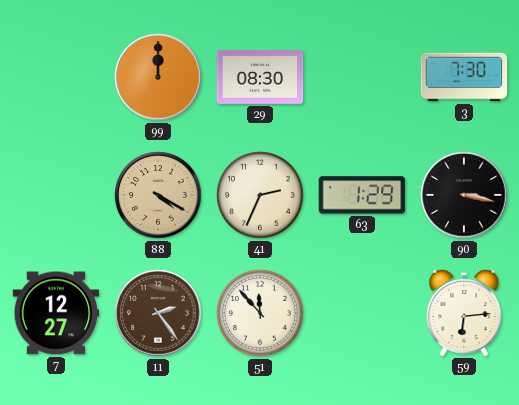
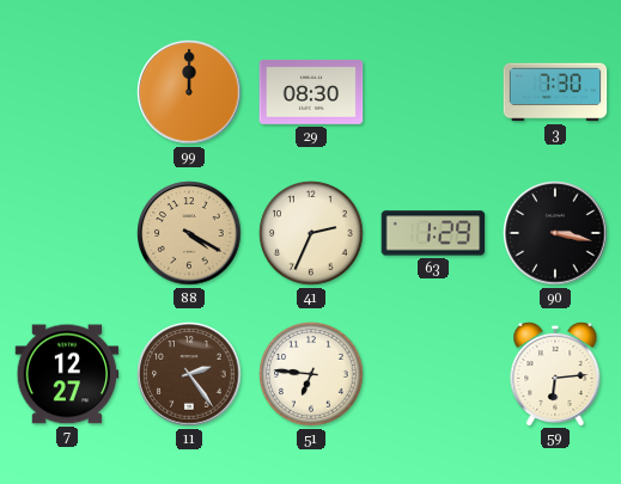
51: 11:53 -> 6:46 (311, 374)
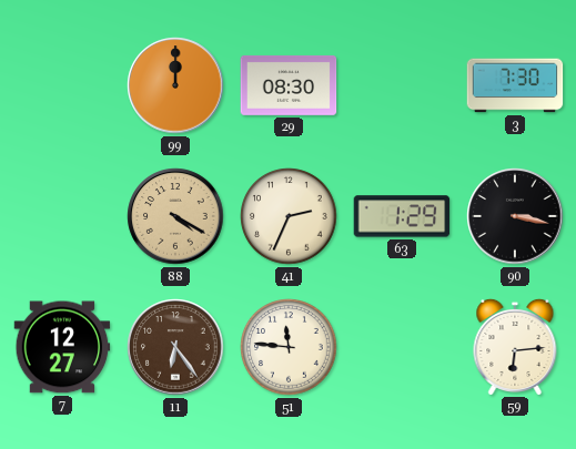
11: 2:24 -> 6:24 (175, 347)
51: 6:46 -> 11:46 (289, 347)
